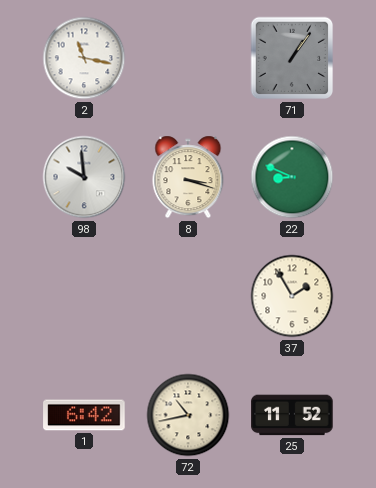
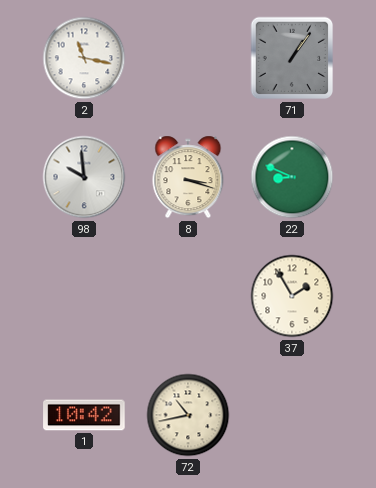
1: 6:42 -> 10:42 (84, 415)
25: 11:52 -> none (292, 415)
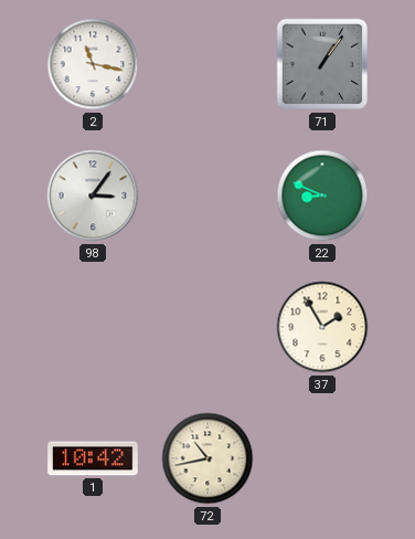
98: 9:59 -> 3:06 (93, 195)
8: 3:18 -> none (188, 177)
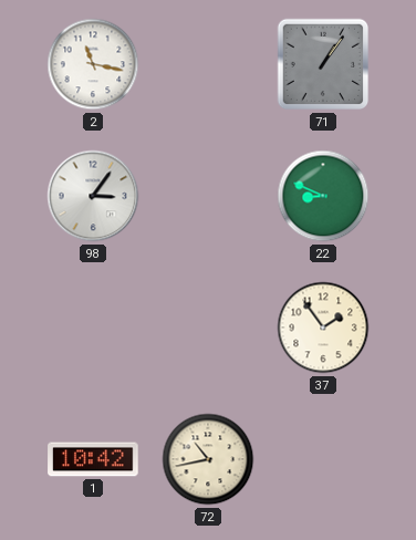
37: 1:55 -> 1:54 (323, 328)
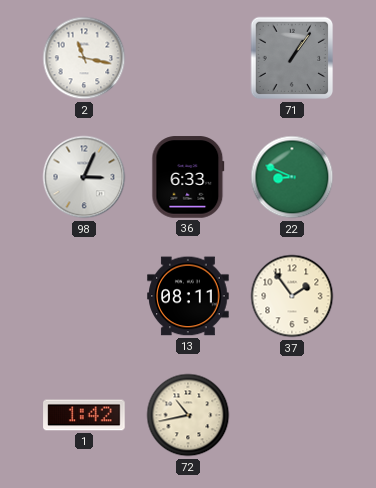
98: 3:06 -> 3:04 (84, 177)
36: none -> 6:33 (188, 177)
13: none -> 08:11 (188, 296)
1: 10:42 -> 1:42 (84, 415)
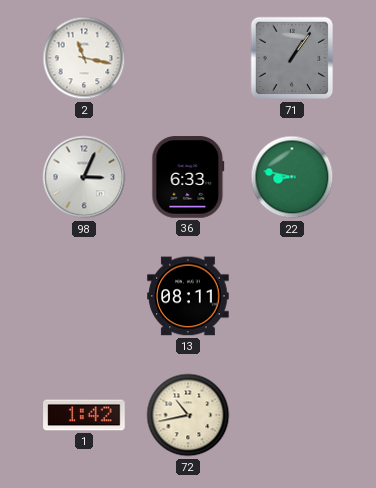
22: 8:49 -> 8:47 (292, 177)
37: 1:54 -> none (292, 296)
